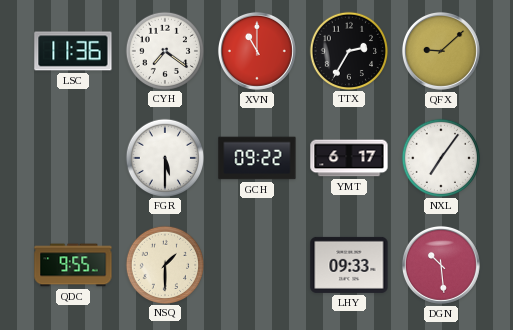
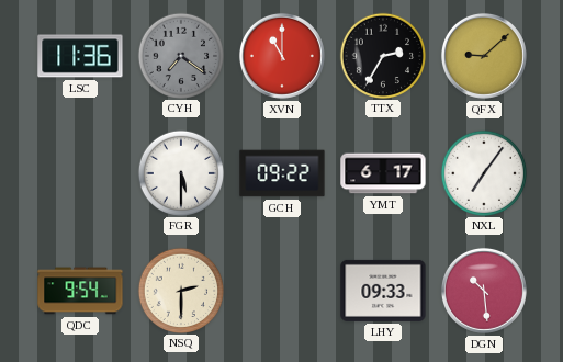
CYH dial: white -> grey (180, 55)
QDC: 9:55 -> 9:54 (80, 291)
NSQ: 1:30 -> 2:30 (180, 290)
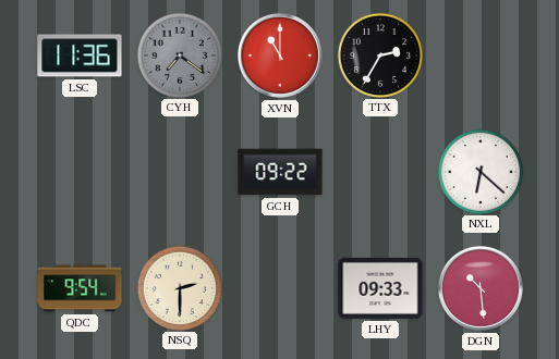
QFX: 9:08 -> none (484, 56)
FGR: 5:30 -> none (180, 172)
YMT: 6:17 -> none (383, 173)
NXL: 7:06 -> 6:22 (479, 171)
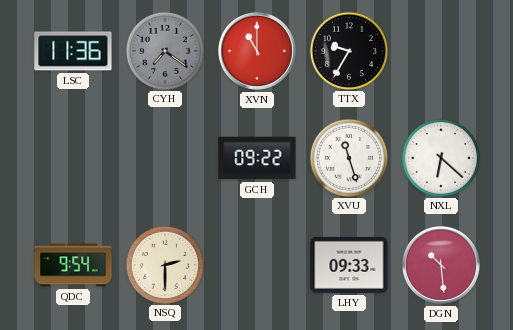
TTX: 2:35 -> 9:35 (348, 50)
XVU: none -> 11:27 (348, 157)
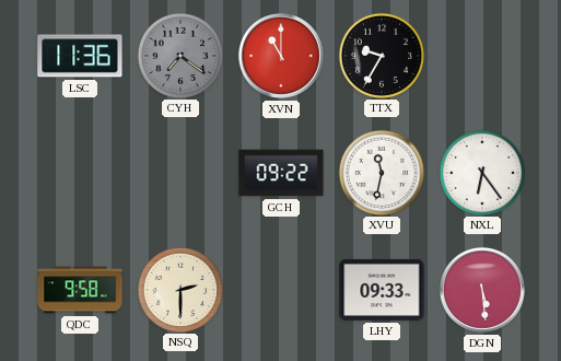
XVU: 11:27 -> 11:32 (381, 172)
NXL: 6:22 -> 6:24 (481, 172)
QDC: 9:54 -> 9:58 (80, 290)
DGN: 10:29 -> 5:29 (482, 290)
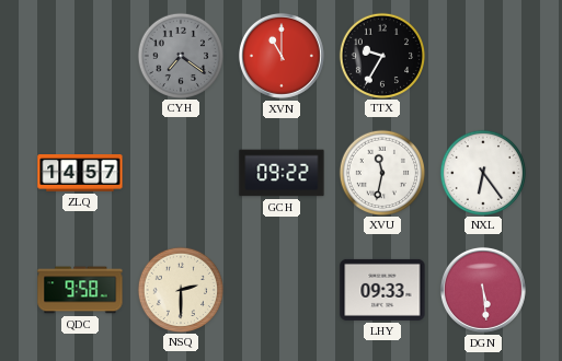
LSC: 11:36 -> none (80, 56)
ZLQ: none -> 14:57 (80, 173)
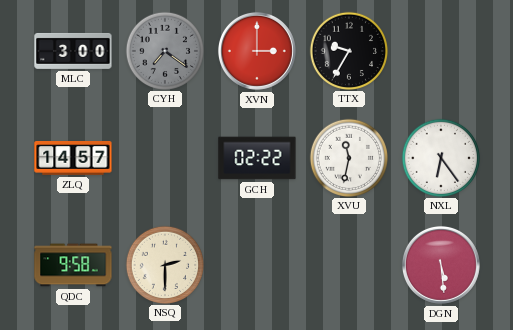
MLC: none -> 3:00 (73, 51)
XVN: 11:00 -> 3:00 (257, 51)
GCH: 09:22 -> 02:22 (257, 158)
LHY: 09:33 -> none (382, 290)
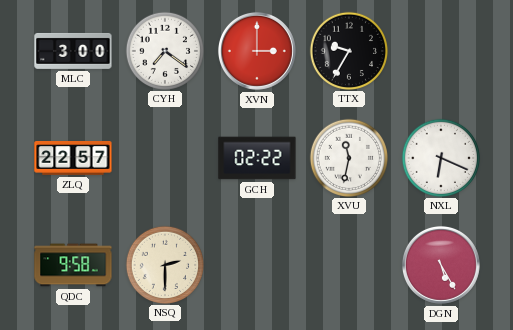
CYH dial: grey -> white (164, 50)
ZLQ: 14:57 -> 22:57 (73, 158)
NXL: 6:24 -> 6:19 (440, 157)
DGN: 5:29 -> 5:25 (441, 265)
